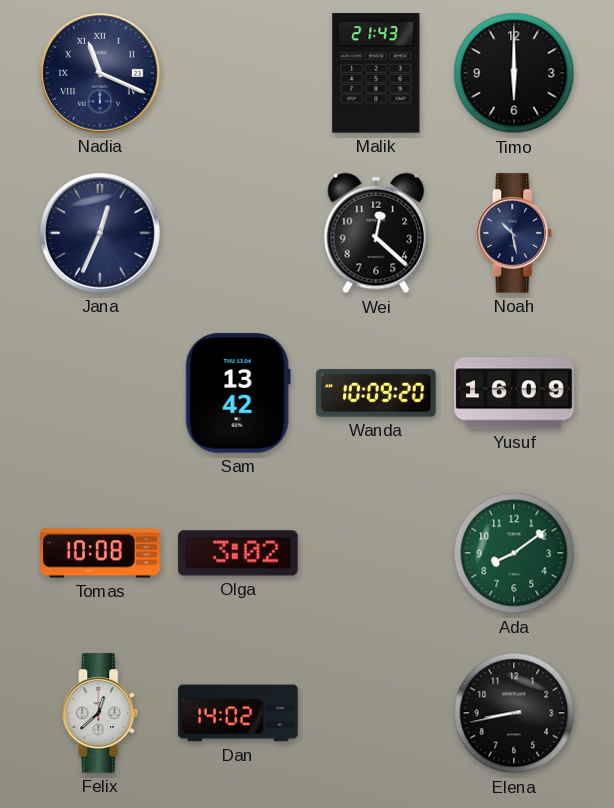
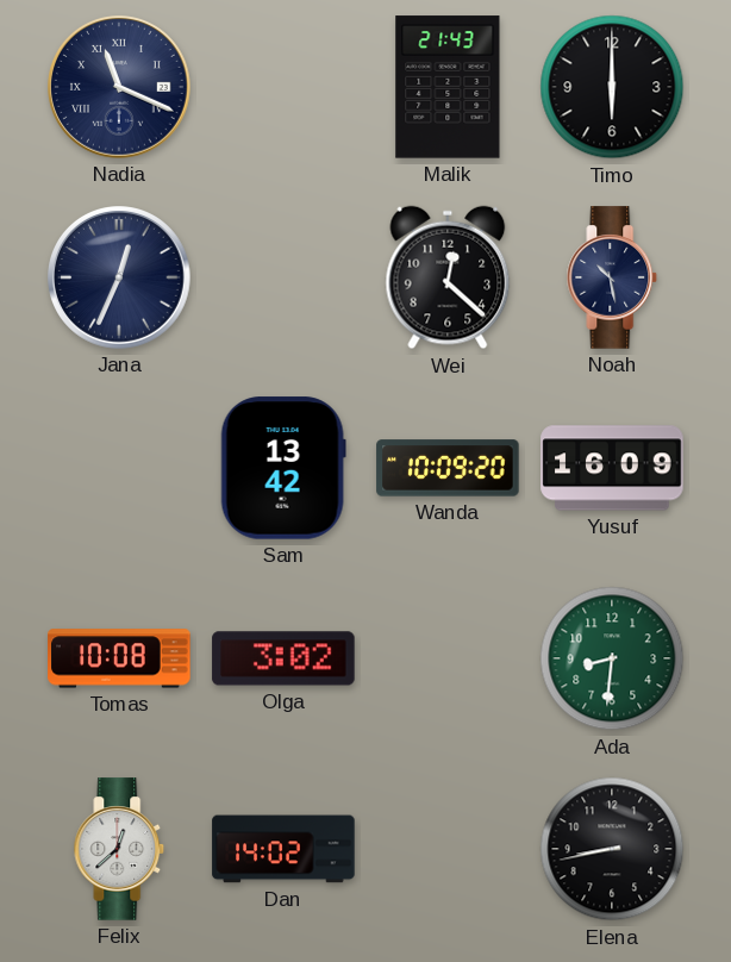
Ada: 8:09 -> 8:31 (612, 658)
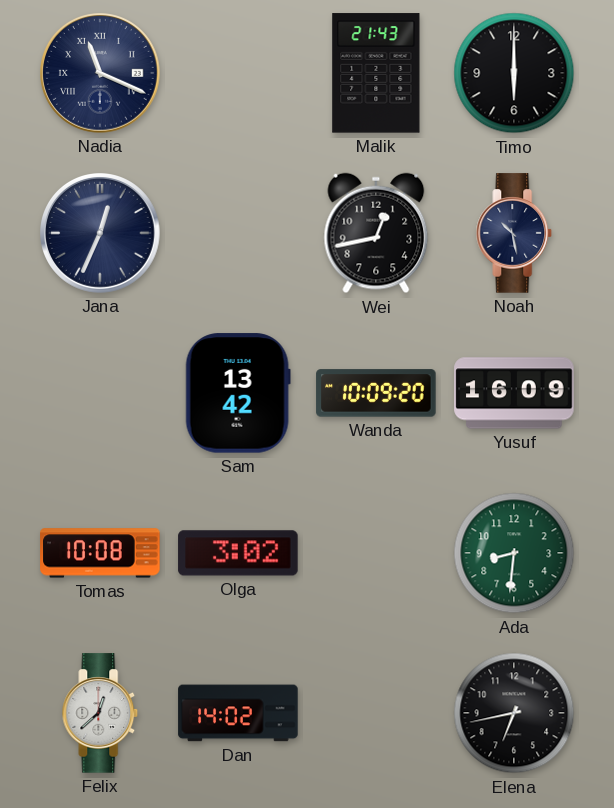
Wei: 12:22 -> 12:43 (376, 233)
Elena: 8:43 -> 6:43 (514, 713)
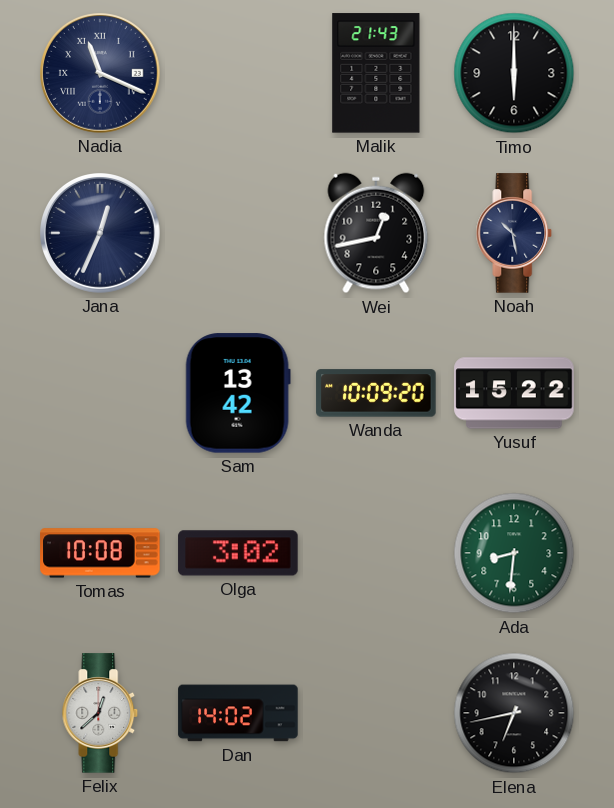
Yusuf: 16:09 -> 15:22 (514, 393)
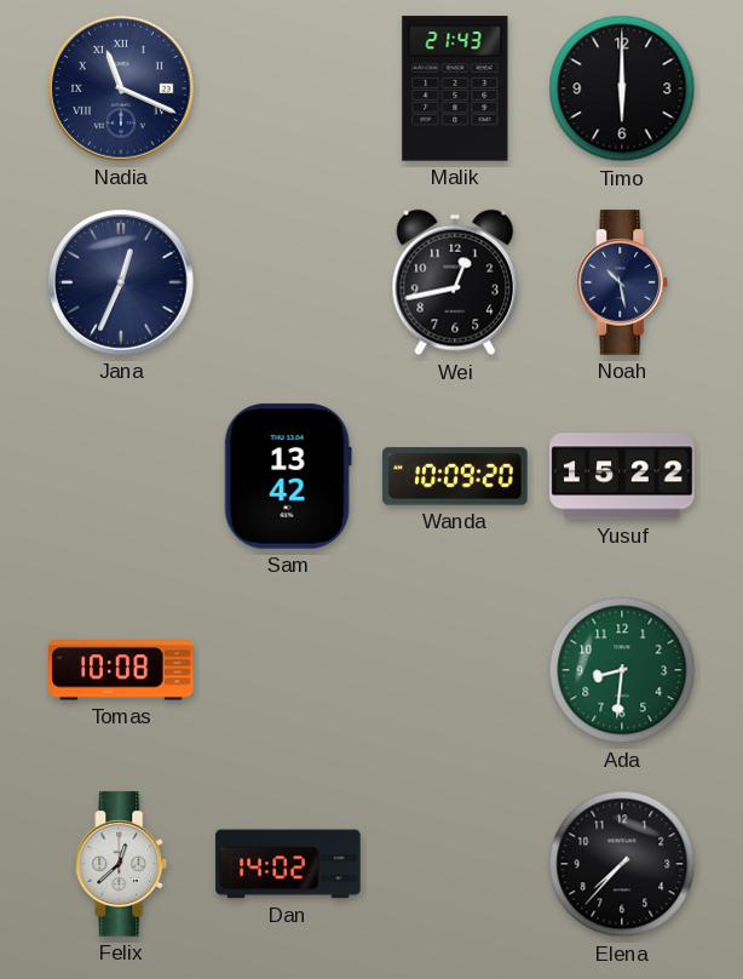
Olga: 3:02 -> none (238, 553)
Elena: 6:43 -> 7:37 (622, 864)
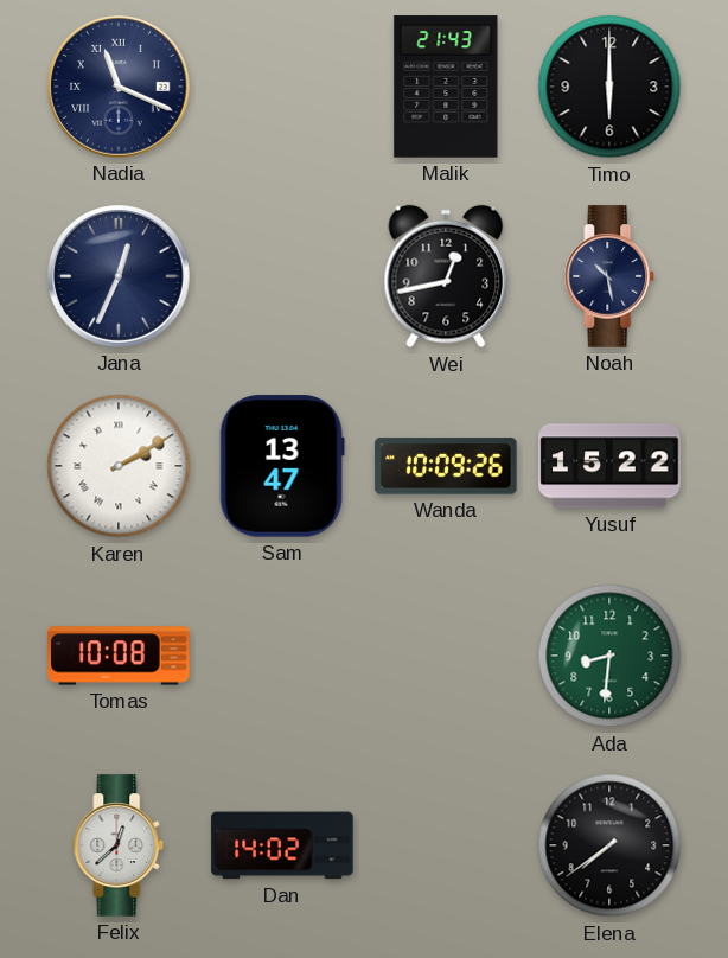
Karen: none -> 2:10 (119, 466)
Sam: 13:42 -> 13:47 (282, 466)
Wanda: 10:09:20 -> 10:09:26 (446, 466)
Elena: 7:37 -> 7:39 (609, 845)
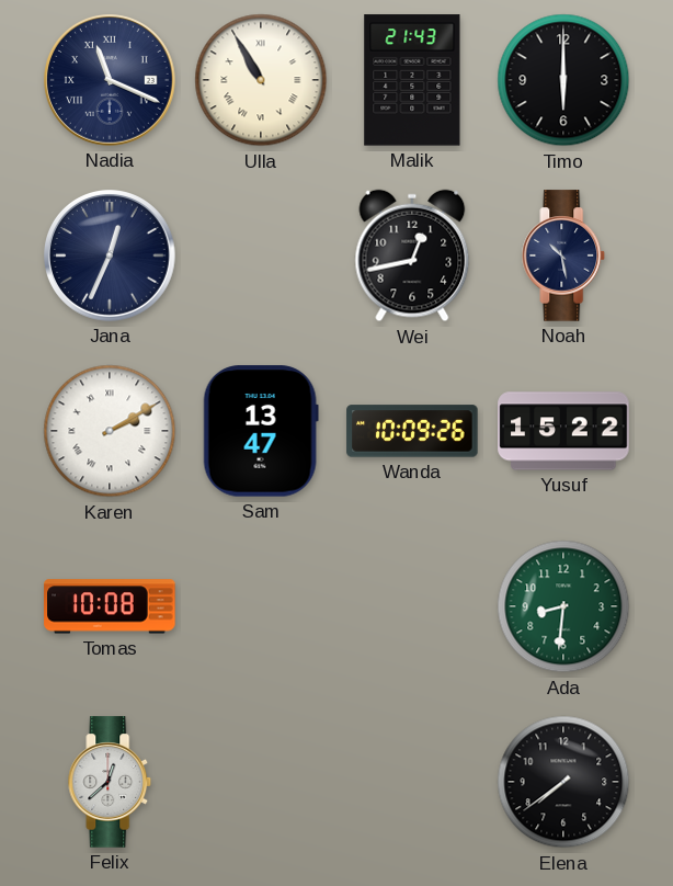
Ulla: none -> 10:55 (261, 80)
Dan: 14:02 -> none (282, 845)
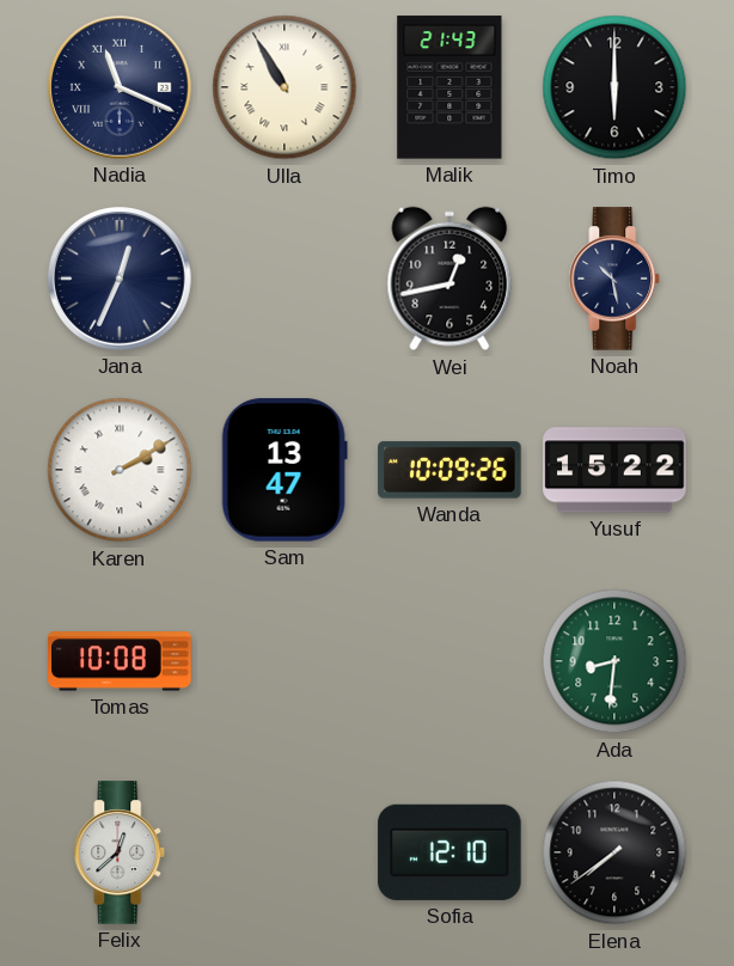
Sofia: none -> 12:10 (449, 852)
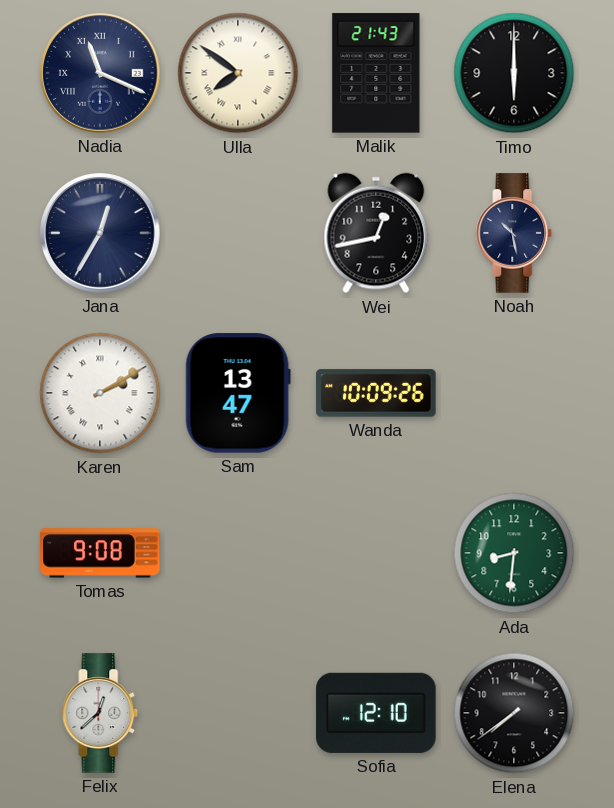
Ulla: 10:55 -> 7:51 (238, 73)
Jana: 12:34 -> 12:35 (101, 234)
Yusuf: 15:22 -> none (614, 470)
Tomas: 10:08 -> 9:08 (100, 553)
